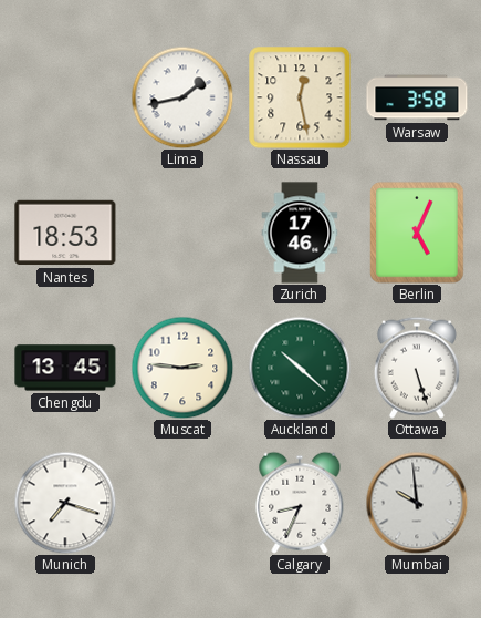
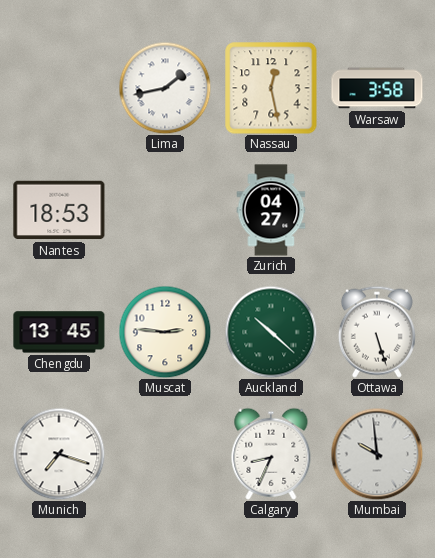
Zurich: 17:46 -> 04:27 (271, 210)
Berlin: 5:04 -> none (417, 233)
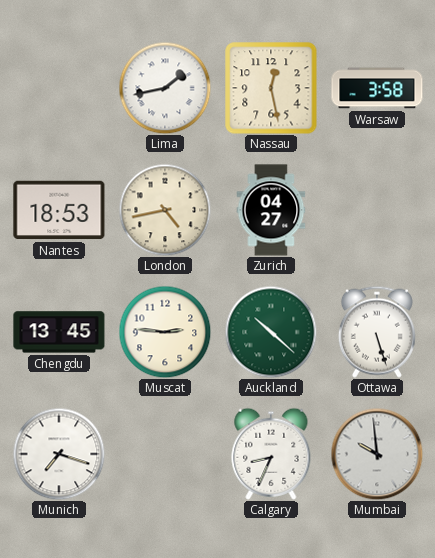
London: none -> 4:43 (165, 210)
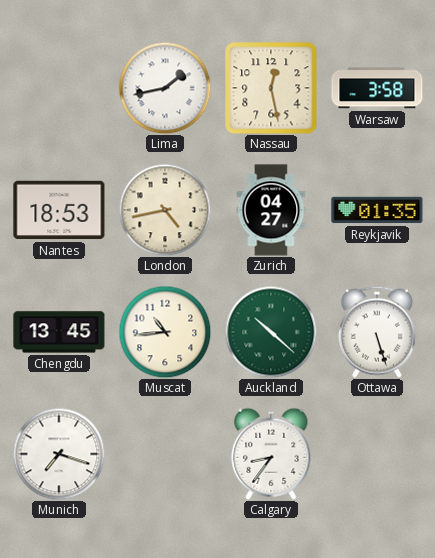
Reykjavik: none -> 01:35 (377, 210)
Muscat: 2:46 -> 10:44 (165, 332)
Calgary: 8:34 -> 8:36 (271, 454)
Mumbai: 9:59 -> none (377, 454)
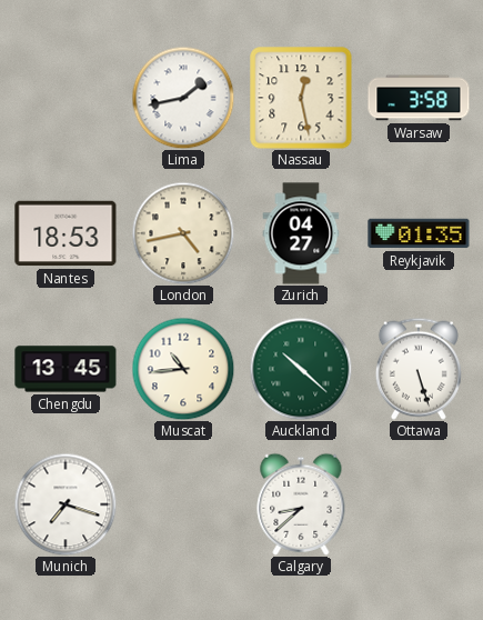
Calgary: 8:36 -> 8:38 (301, 504)
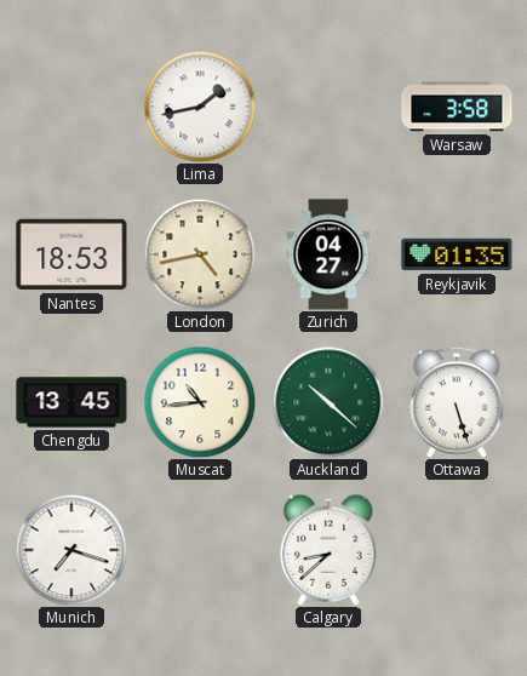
Nassau: 12:28 -> none (301, 98)
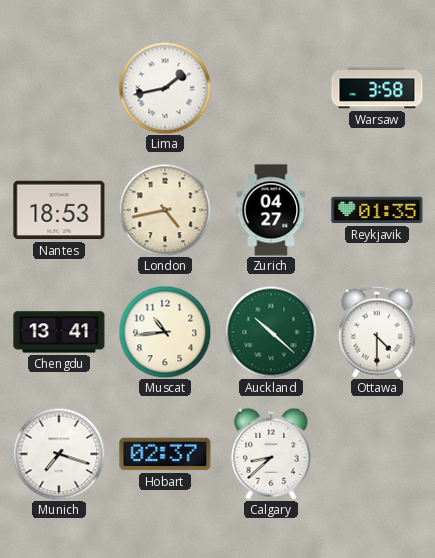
Chengdu: 13:45 -> 13:41 (59, 332)
Ottawa: 5:27 -> 4:30 (377, 332)
Hobart: none -> 02:37 (165, 454)
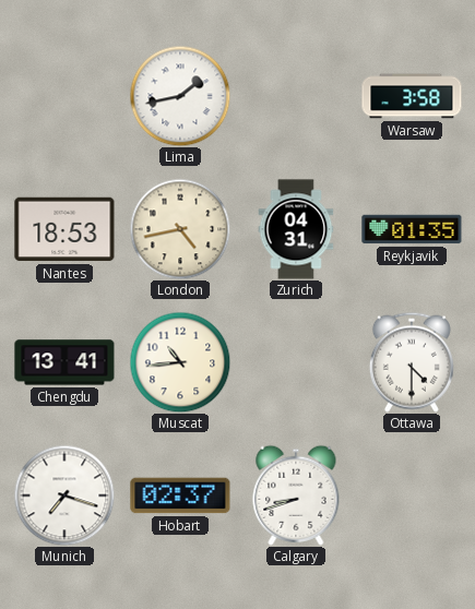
Zurich: 04:27 -> 04:31 (296, 229)
Auckland: 10:22 -> none (271, 332)
Calgary: 8:38 -> 8:42 (296, 495)
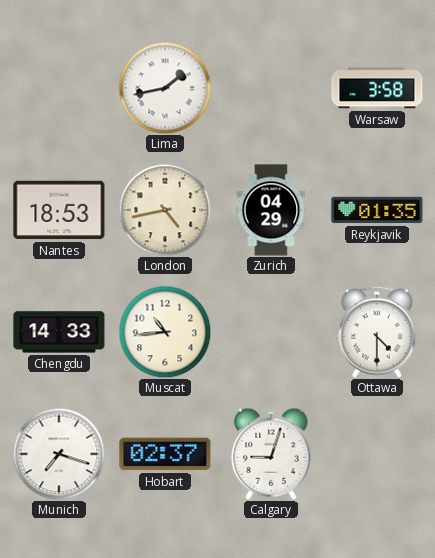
Zurich: 04:31 -> 04:29 (271, 210)
Chengdu: 13:41 -> 14:33 (59, 332)
Calgary: 8:42 -> 9:03 (271, 454)
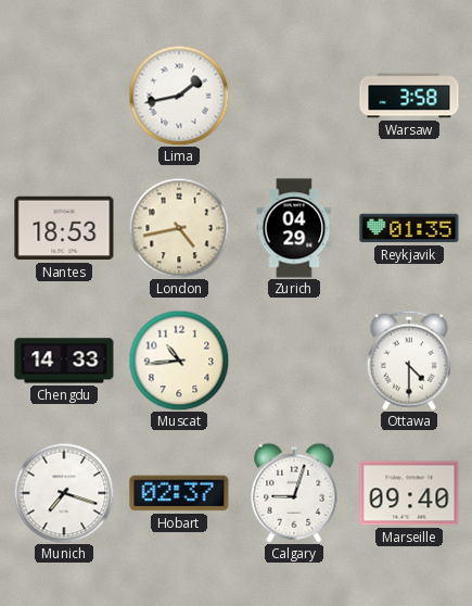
Marseille: none -> 09:40 (409, 493)
